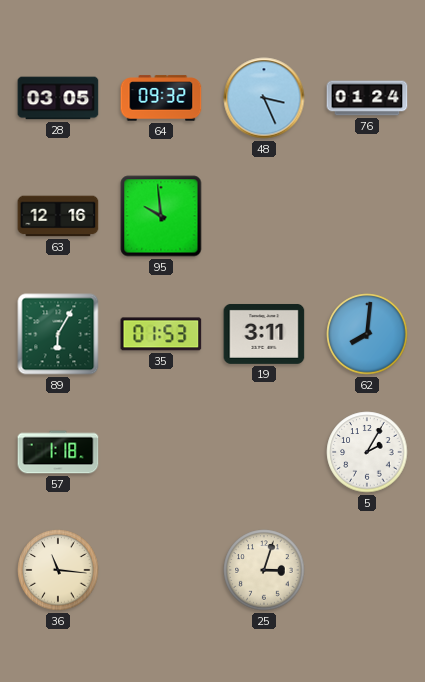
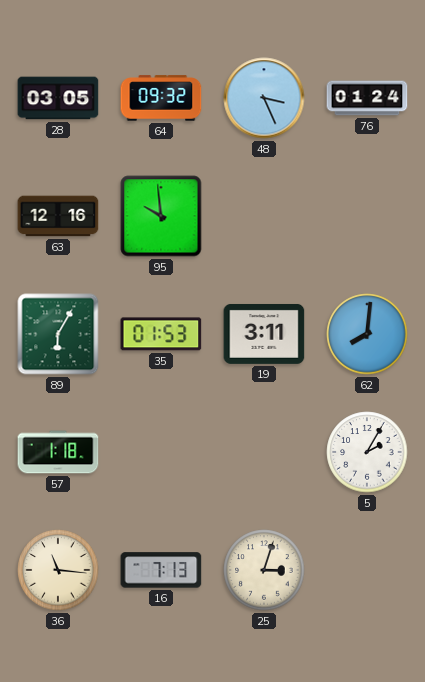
16: none -> 7:13 (161, 570)
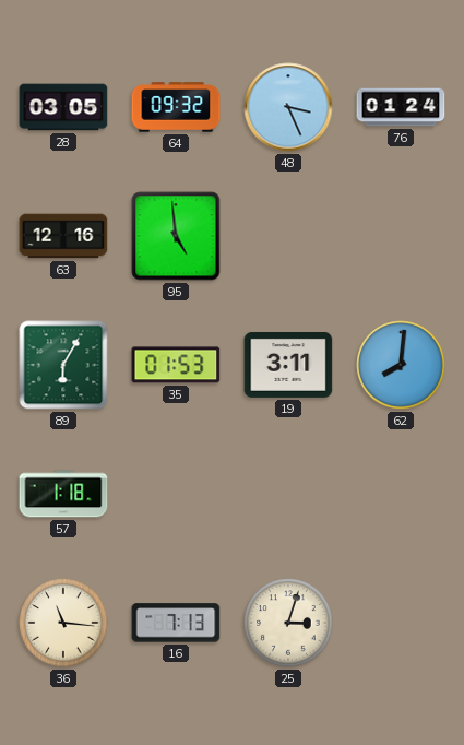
95: 9:59 -> 4:59 (176, 236)
5: 2:05 -> none (367, 452)
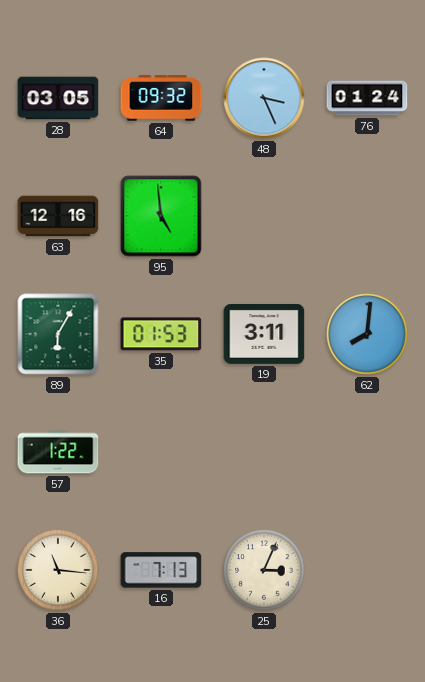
57: 1:18 -> 1:22 (58, 452)
25: 3:03 -> 3:04 (264, 570)
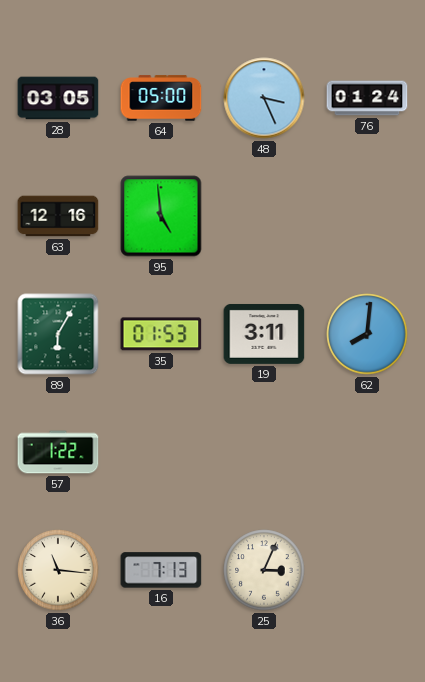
64: 09:32 -> 05:00 (161, 98)
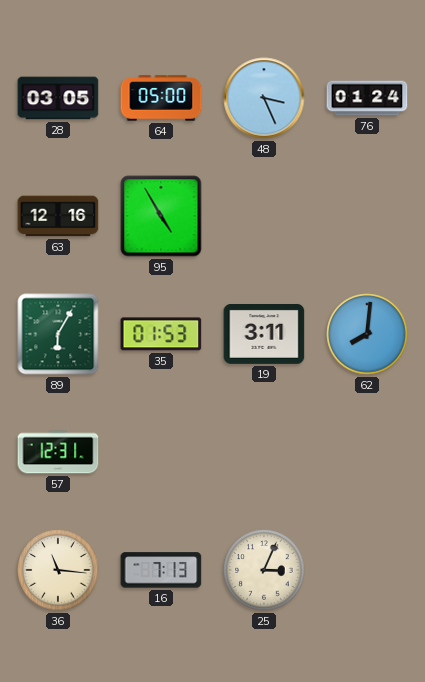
95: 4:59 -> 4:55 (161, 216)
57: 1:22 -> 12:31 (58, 452)
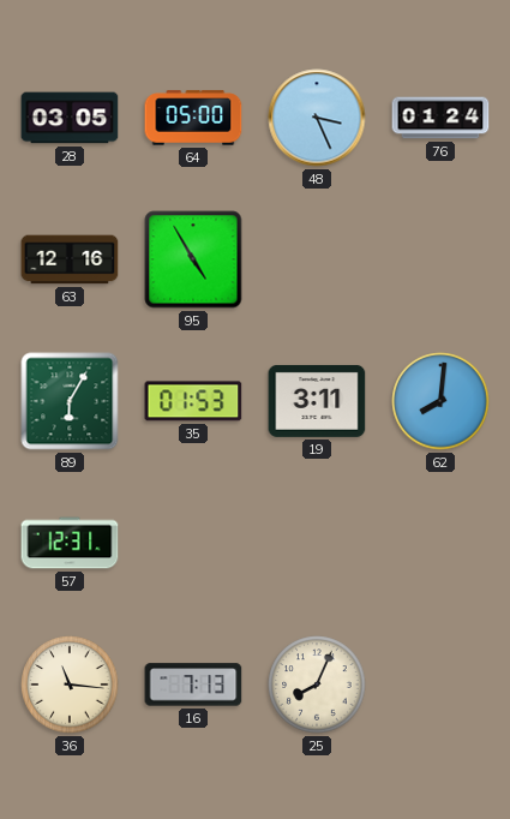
25: 3:04 -> 8:04 (317, 685)
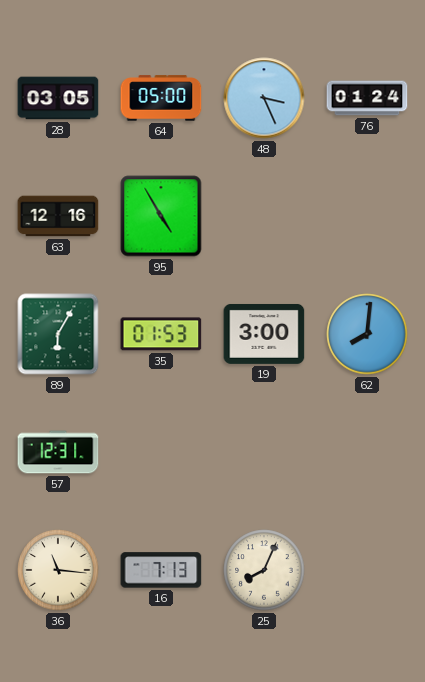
19: 3:11 -> 3:00 (264, 334)
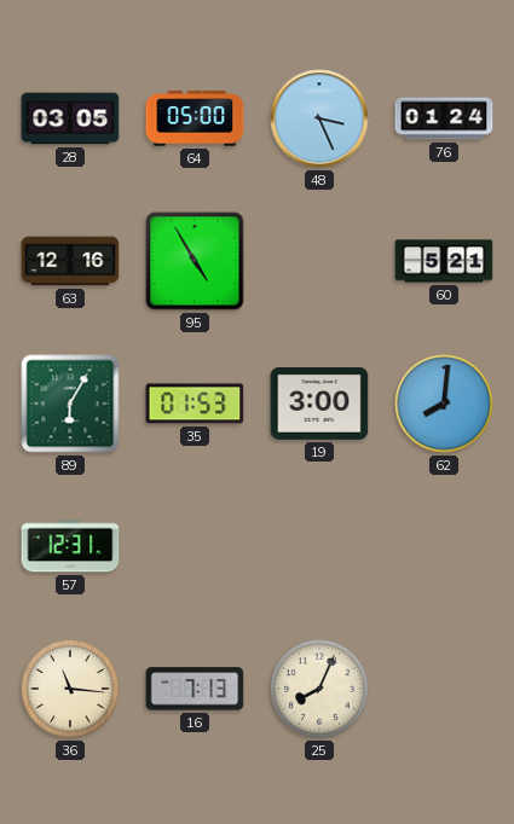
60: none -> 5:21 (444, 261)
